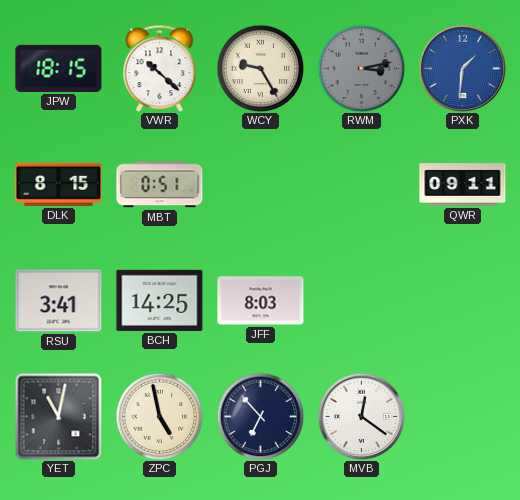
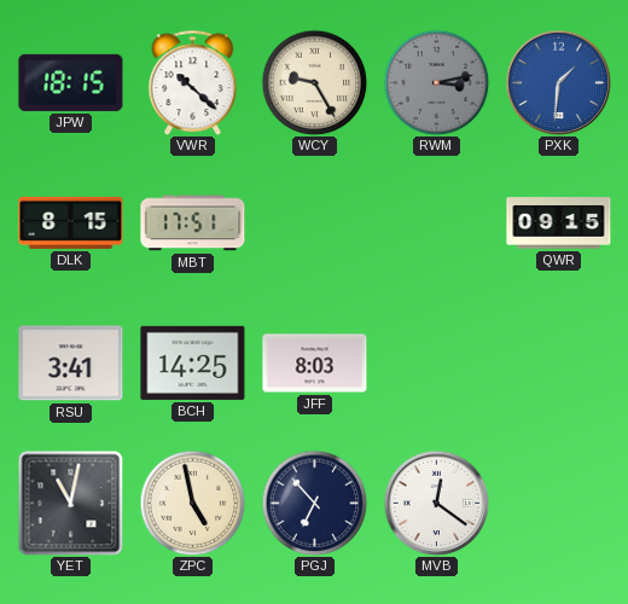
MBT: 0:51 -> 17:51 (193, 223)
QWR: 09:11 -> 09:15 (559, 223)
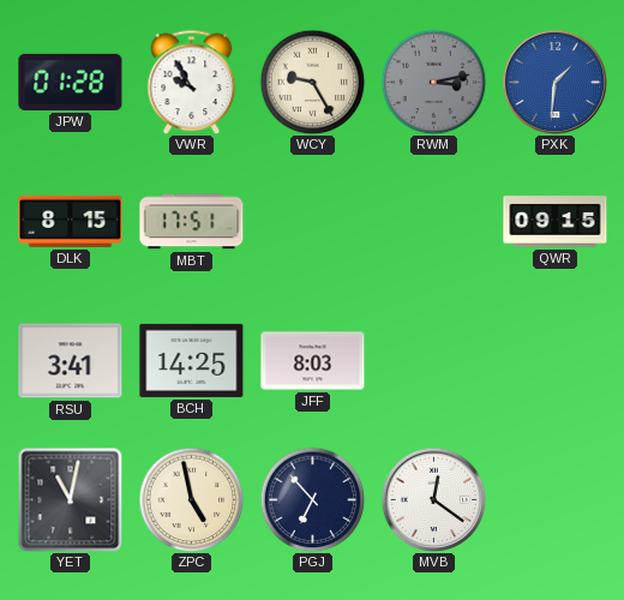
JPW: 18:15 -> 01:28 (71, 82)
VWR: 10:22 -> 9:55 (192, 82)
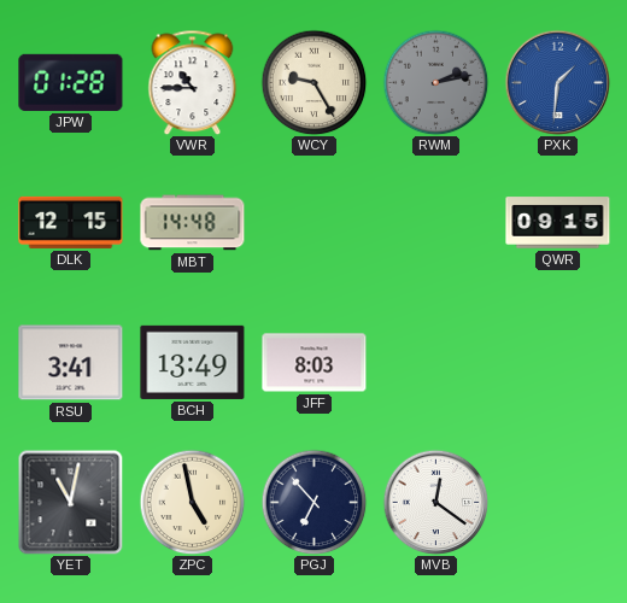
VWR: 9:55 -> 10:45 (193, 82)
RWM: 3:13 -> 2:13 (435, 82)
DLK: 8:15 -> 12:15 (71, 222)
MBT: 17:51 -> 14:48 (193, 223)
BCH: 14:25 -> 13:49 (193, 362)
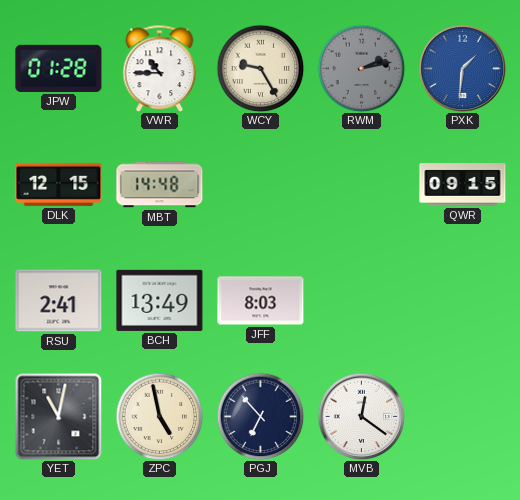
RSU: 3:41 -> 2:41 (59, 301)
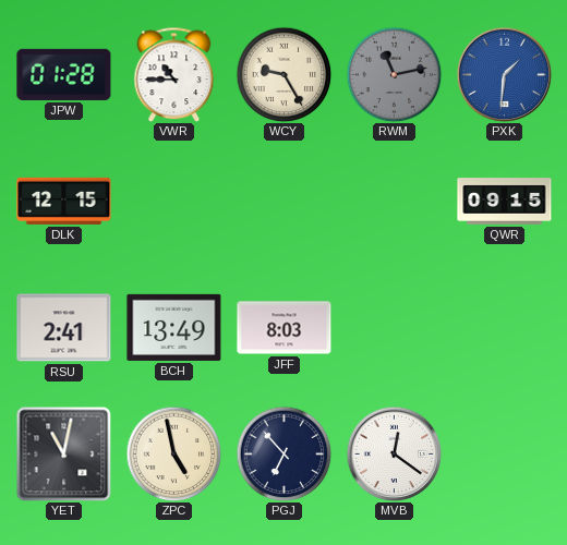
RWM: 2:13 -> 11:13 (394, 74)
MBT: 14:48 -> none (160, 185)
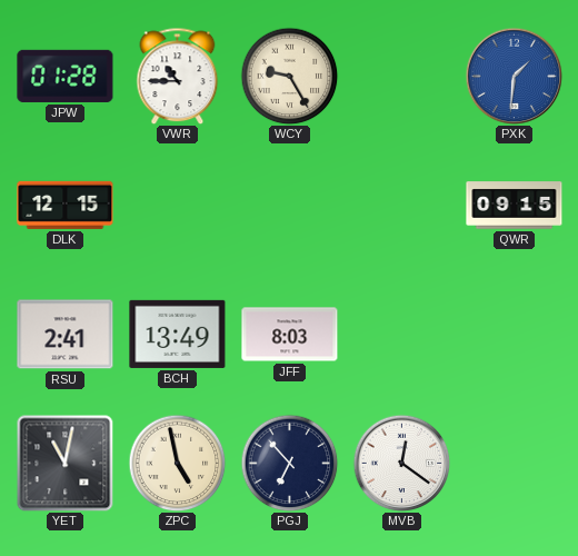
RWM: 11:13 -> none (394, 74)
